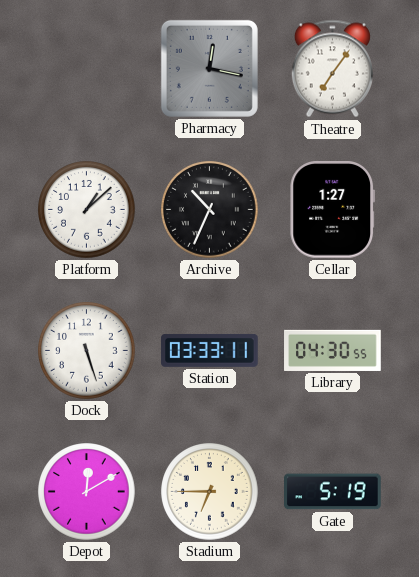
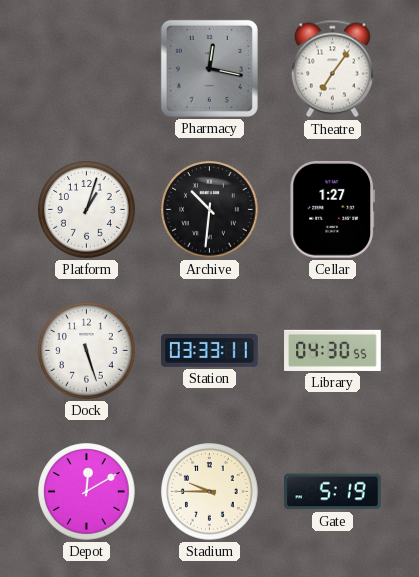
Platform: 1:08 -> 1:03 (87, 210)
Archive: 10:34 -> 10:31 (210, 210)
Stadium: 6:45 -> 9:45 (210, 492)
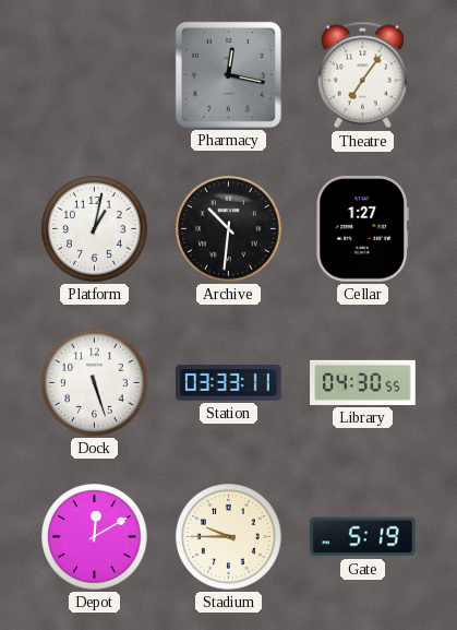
Platform: 1:03 -> 1:02 (95, 229)
